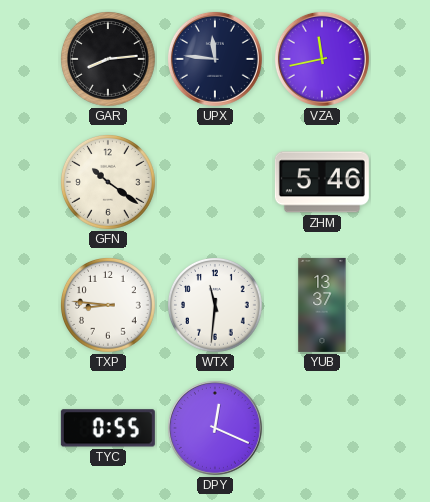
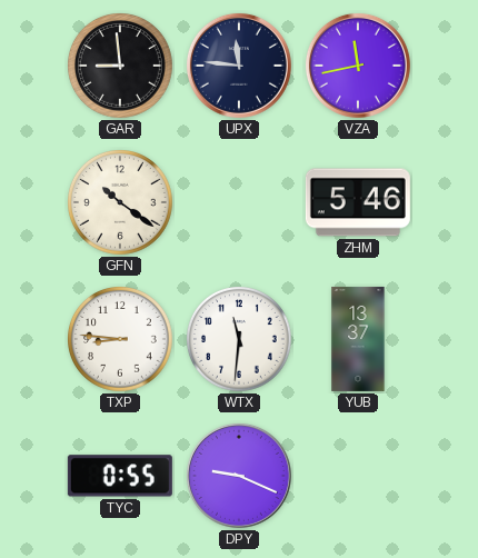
GAR: 8:14 -> 8:59 (121, 67)
DPY: 12:19 -> 9:19 (239, 476)
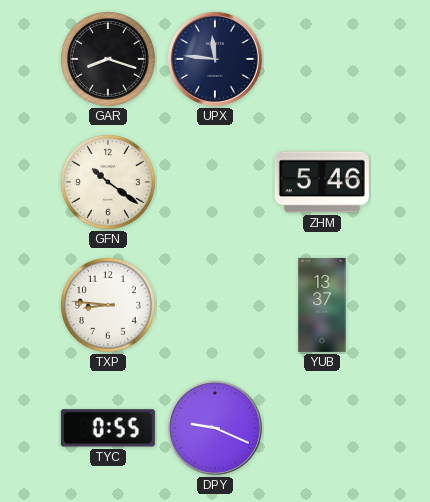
GAR: 8:59 -> 8:18 (109, 60)
VZA: 11:43 -> none (358, 66)
WTX: 11:31 -> none (240, 340)
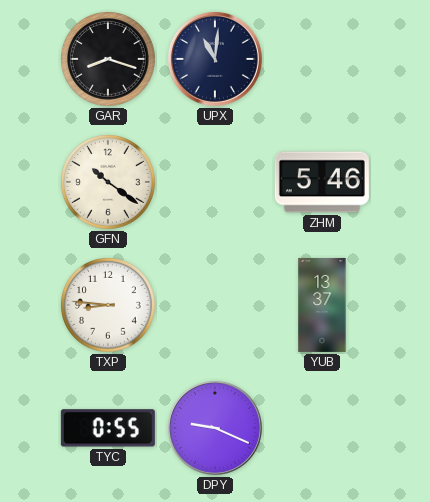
UPX: 11:46 -> 11:01 (215, 59)
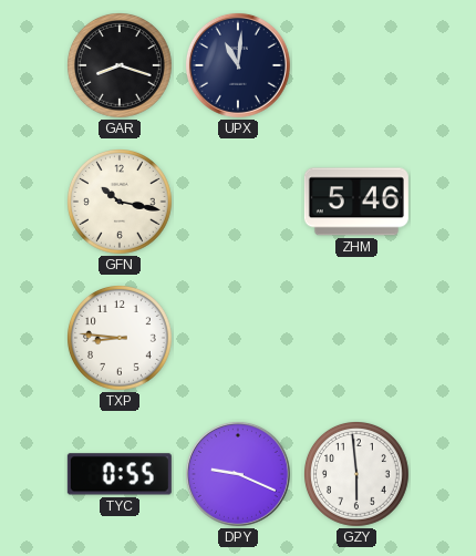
GFN: 10:21 -> 10:17 (121, 203)
YUB: 13:37 -> none (322, 305)
GZY: none -> 5:59 (358, 475)
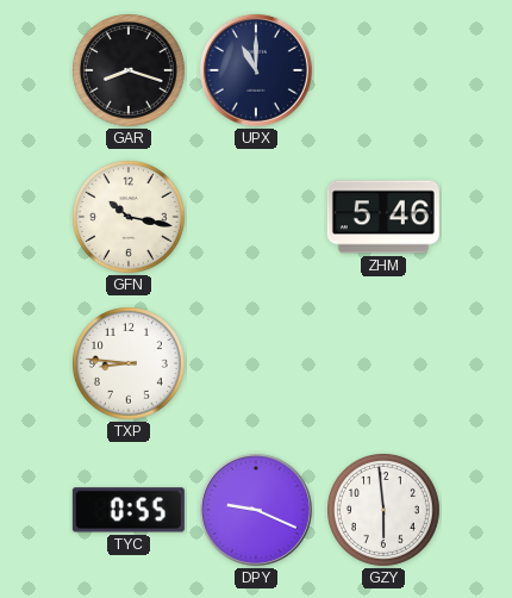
UPX: 11:01 -> 11:00 (256, 70)
